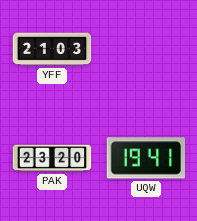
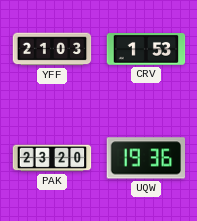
CRV: none -> 1:53 (146, 50)
UQW: 19:41 -> 19:36 (146, 158)
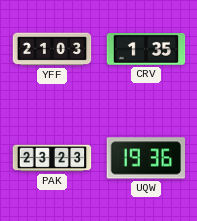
CRV: 1:53 -> 1:35 (146, 50)
PAK: 23:20 -> 23:23 (52, 158)
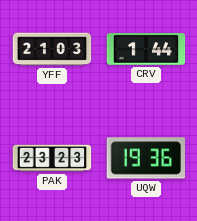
CRV: 1:35 -> 1:44 (146, 50)
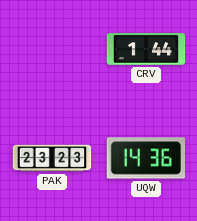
YFF: 21:03 -> none (52, 49)
UQW: 19:36 -> 14:36 (146, 158)
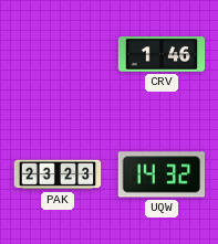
CRV: 1:44 -> 1:46 (162, 55)
UQW: 14:36 -> 14:32 (162, 174)
